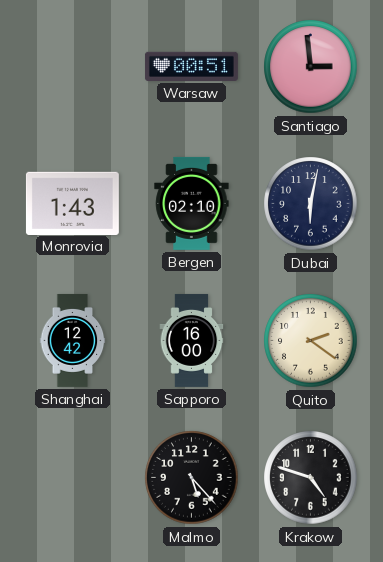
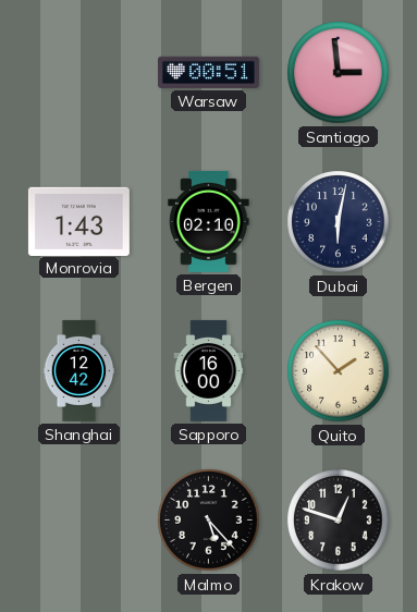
Quito: 2:21 -> 1:53 (339, 371)
Krakow: 4:48 -> 12:48 (339, 521)
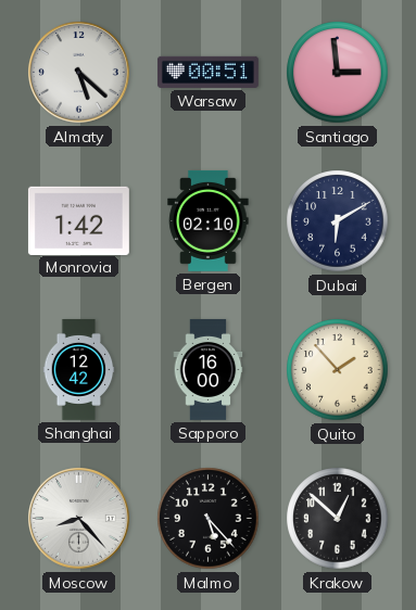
Almaty: none -> 5:22 (79, 73)
Monrovia: 1:43 -> 1:42 (78, 220)
Dubai: 6:02 -> 6:10 (338, 221)
Moscow: none -> 8:23 (79, 519)
Krakow: 12:48 -> 12:52 (338, 519)
